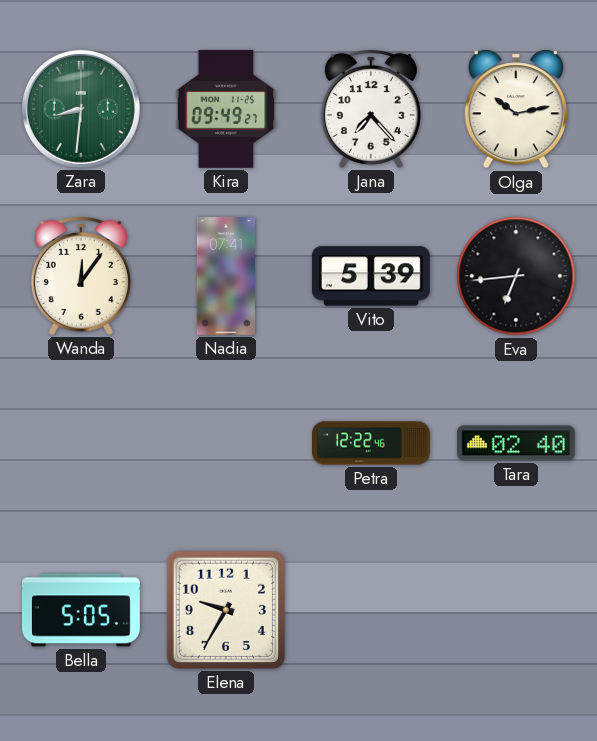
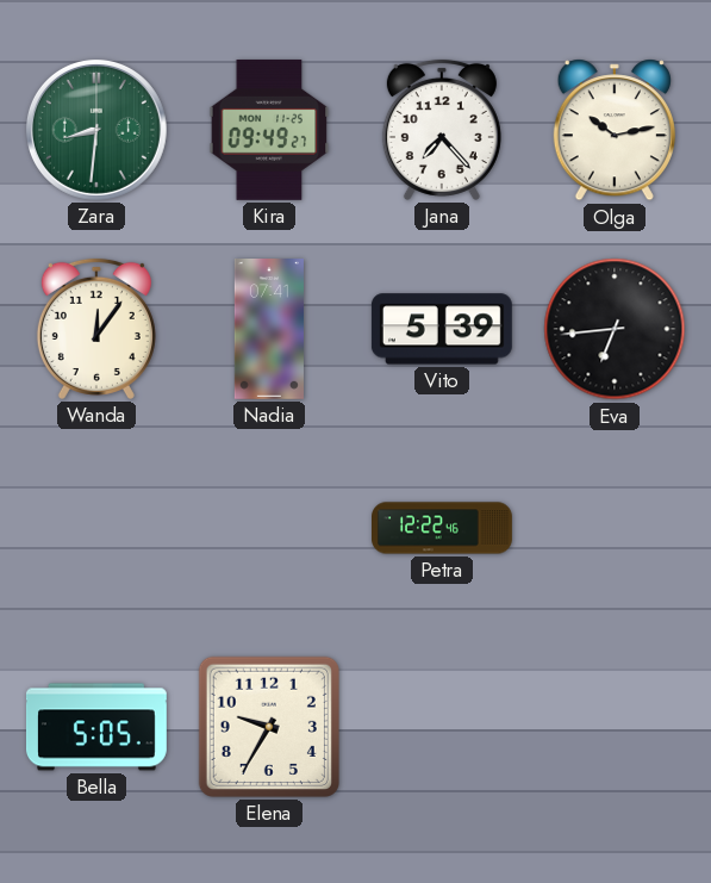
Tara: 02:40 -> none (516, 443)
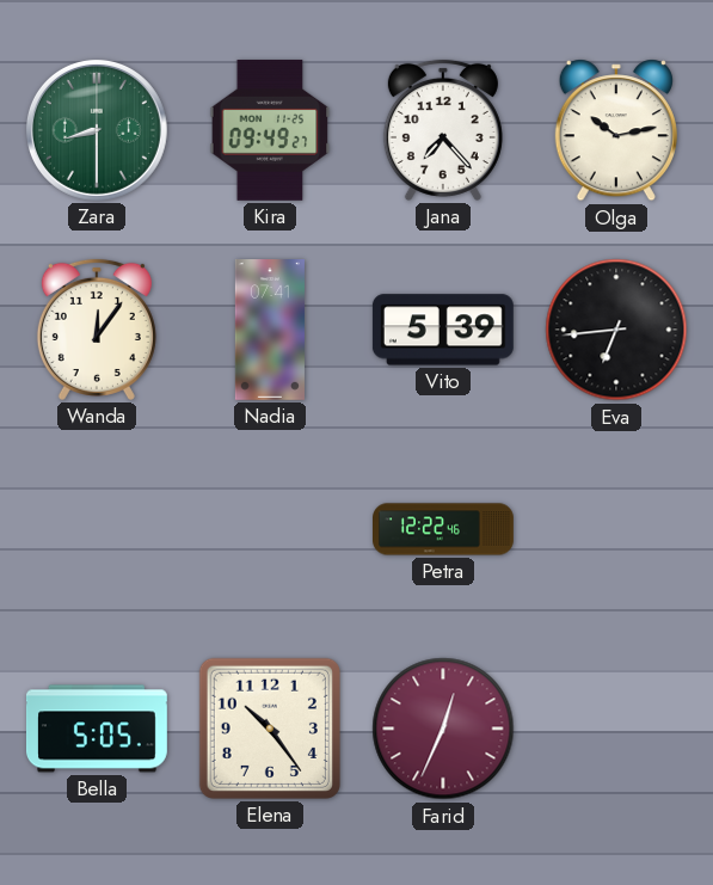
Zara: 8:31 -> 8:30 (97, 130)
Elena: 9:35 -> 10:24 (270, 729)
Farid: none -> 12:34 (443, 729)
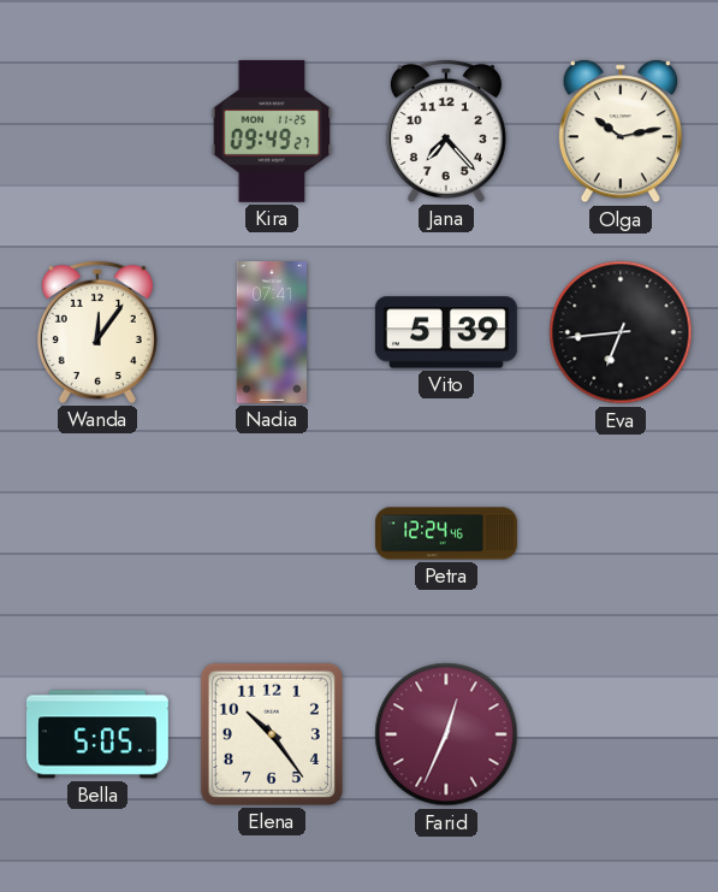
Zara: 8:30 -> none (97, 130)
Petra: 12:22 -> 12:24 (447, 533)
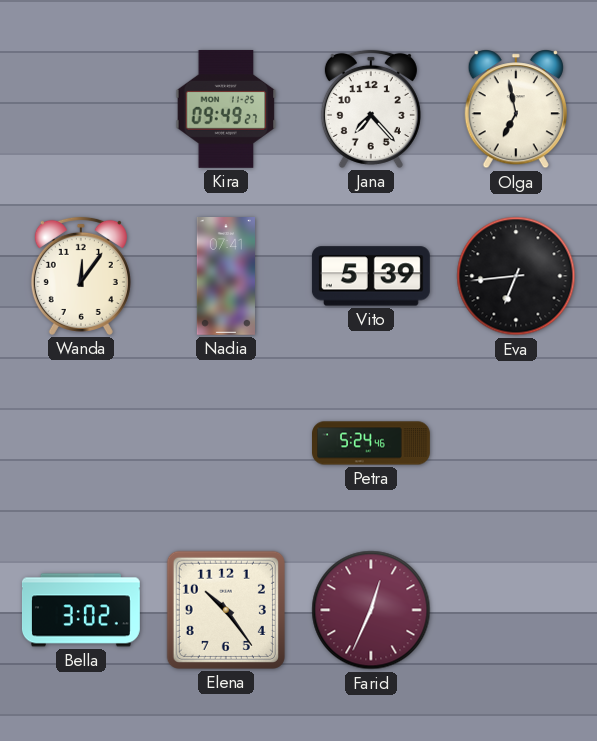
Olga: 10:13 -> 6:58 (516, 109)
Petra: 12:24 -> 5:24 (372, 443)
Bella: 5:05 -> 3:02 (81, 610)
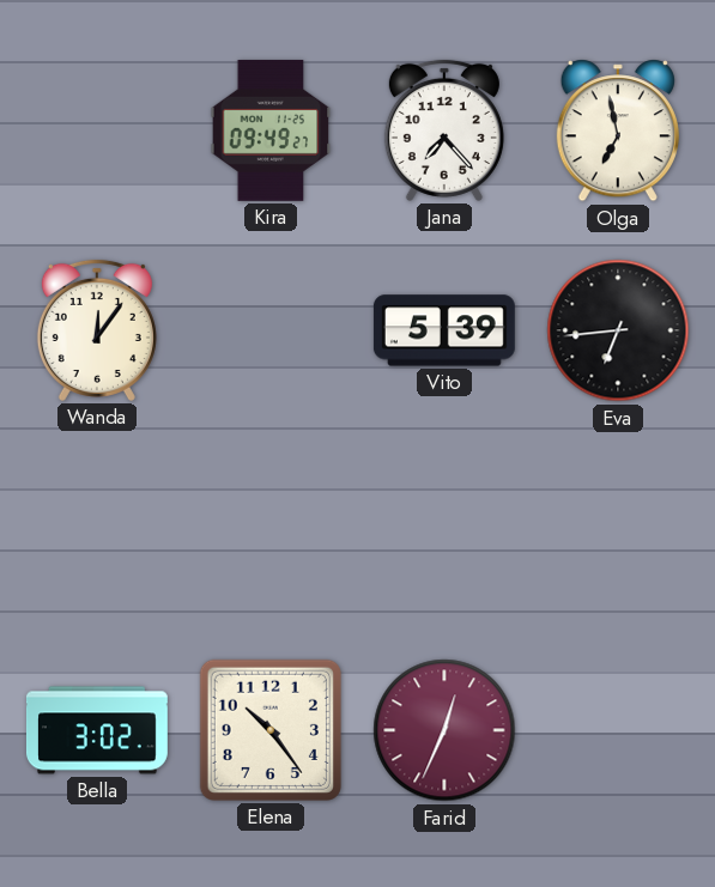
Nadia: 07:41 -> none (226, 277)
Petra: 5:24 -> none (372, 443)
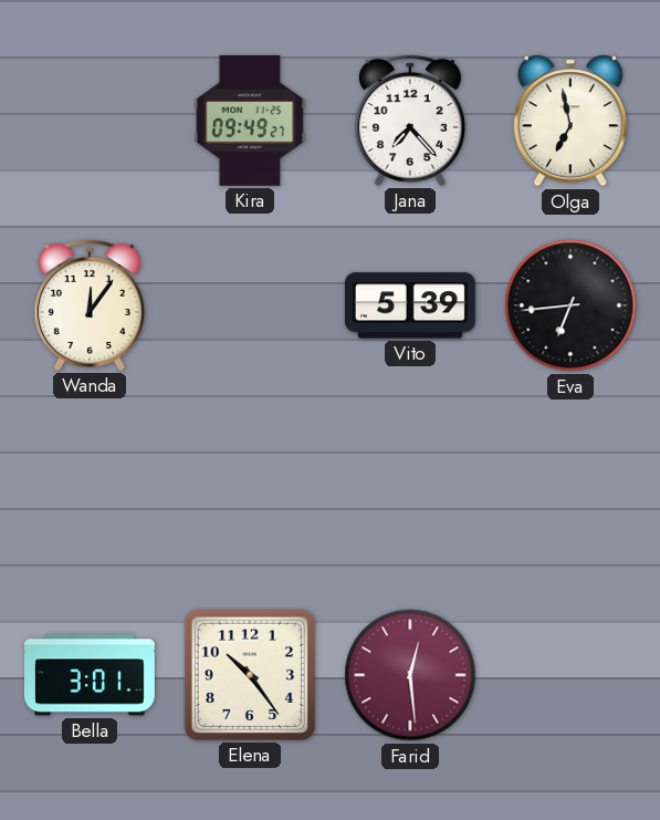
Bella: 3:02 -> 3:01 (90, 675)
Farid: 12:34 -> 12:29 (410, 675)
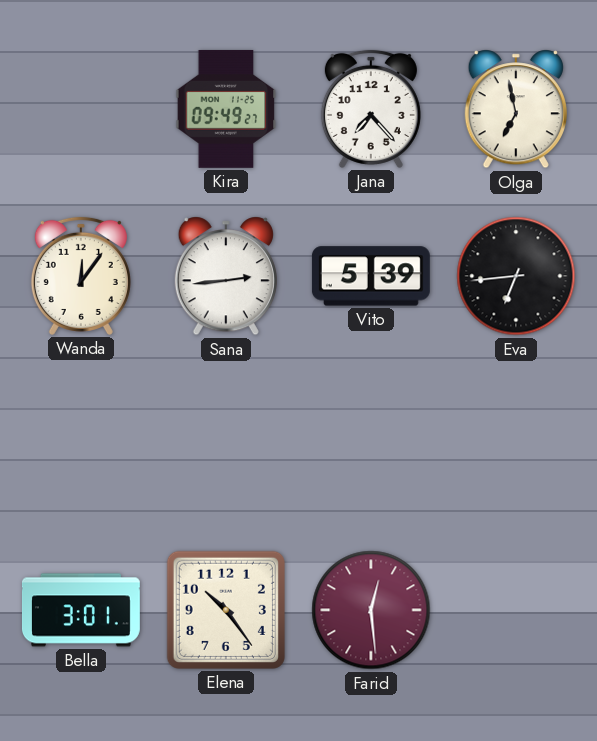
Sana: none -> 2:44 (226, 276)
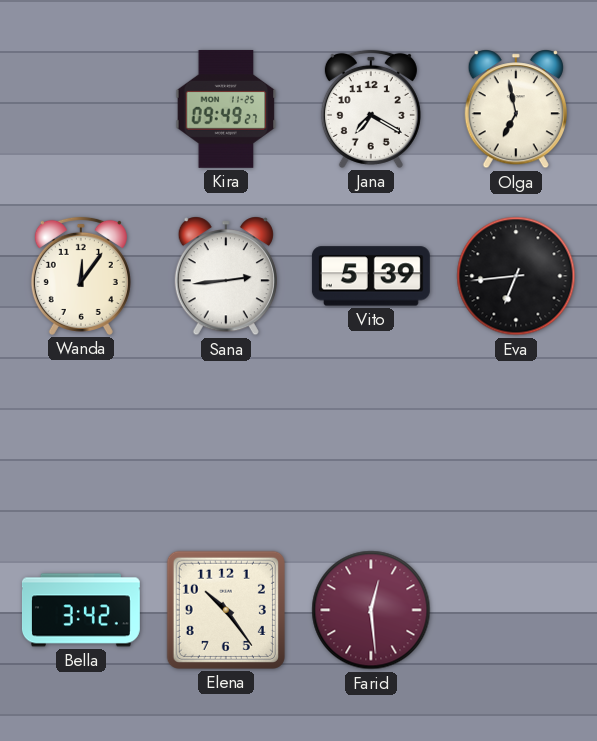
Jana: 7:23 -> 7:20 (371, 109)
Bella: 3:01 -> 3:42 (81, 610)
